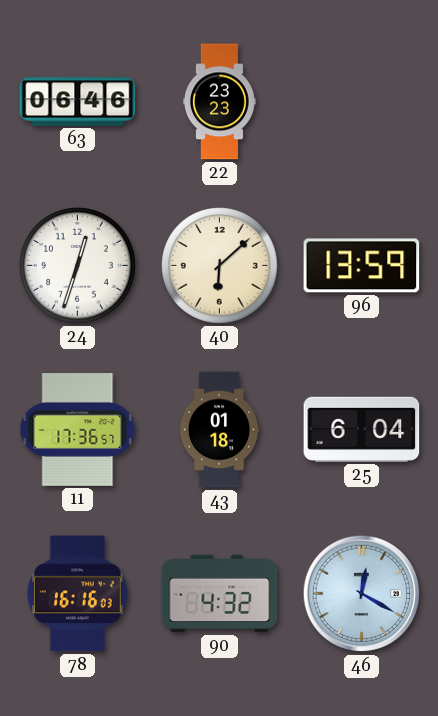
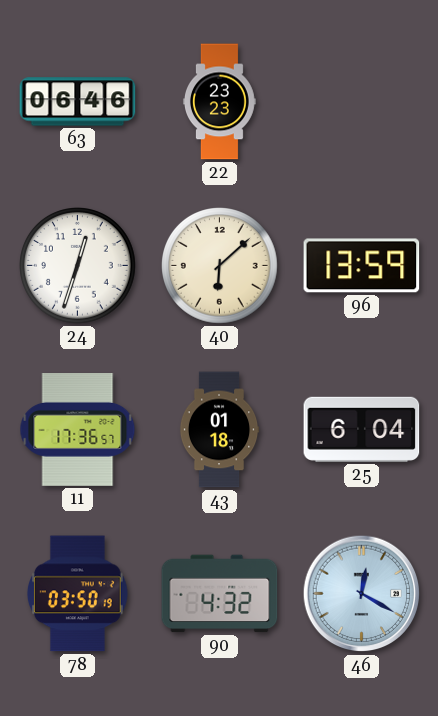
78: 16:16 -> 03:50 (77, 594)
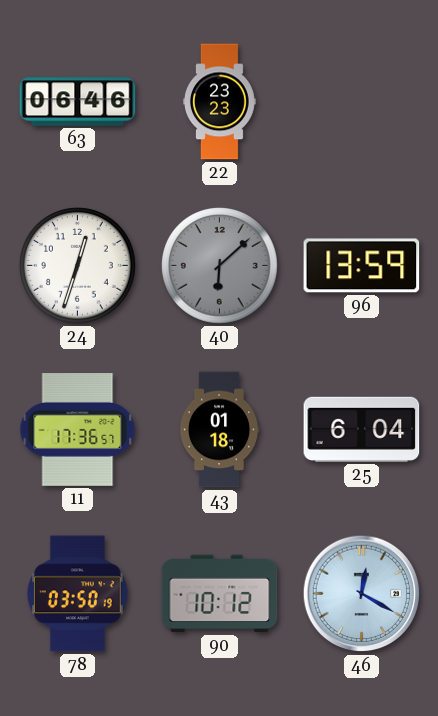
40 dial: cream -> grey (220, 266)
90: 4:32 -> 10:12 (220, 594)
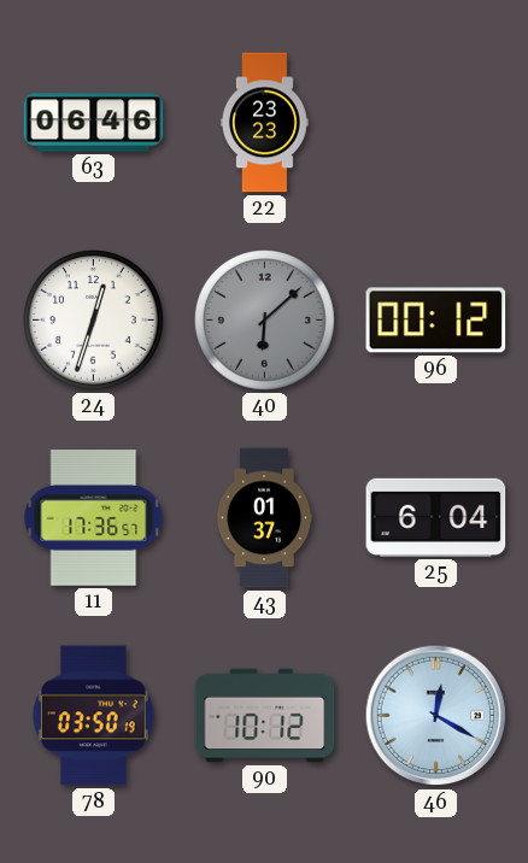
96: 13:59 -> 00:12 (436, 321)
43: 01:18 -> 01:37 (264, 518)
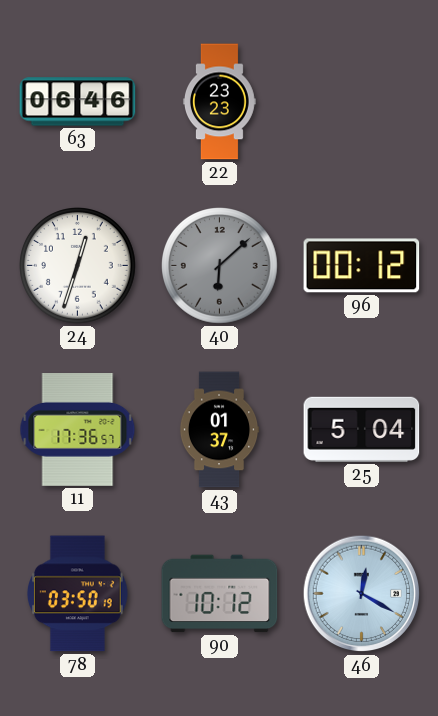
25: 6:04 -> 5:04 (362, 429)
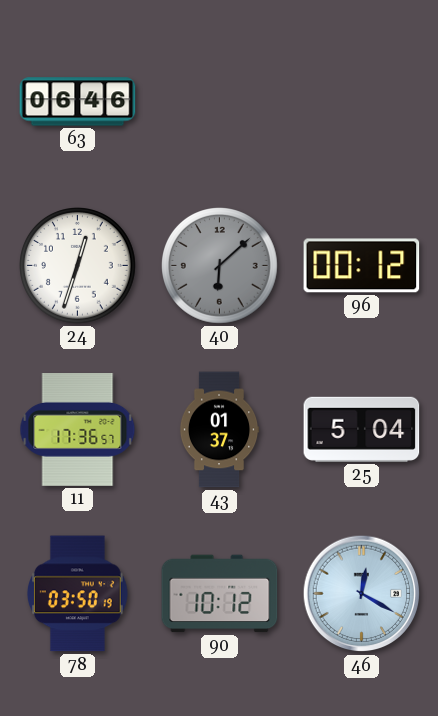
22: 23:23 -> none (220, 102)
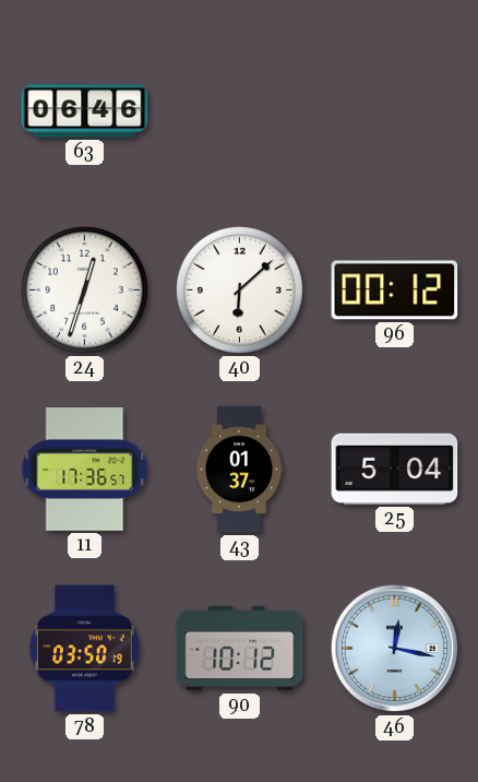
40 dial: grey -> white (240, 291)
46: 12:20 -> 12:17 (395, 649)
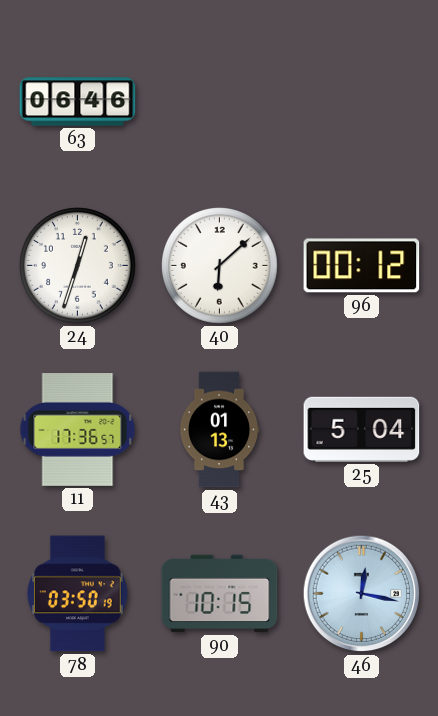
43: 01:37 -> 01:13 (219, 430)
90: 10:12 -> 10:15 (220, 594)
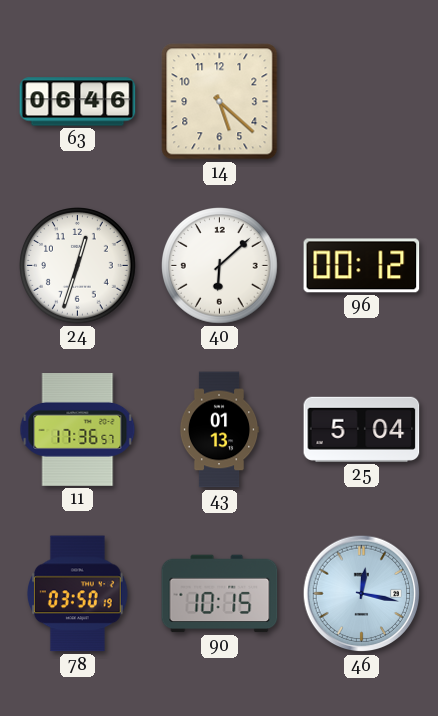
14: none -> 5:22 (220, 102)
